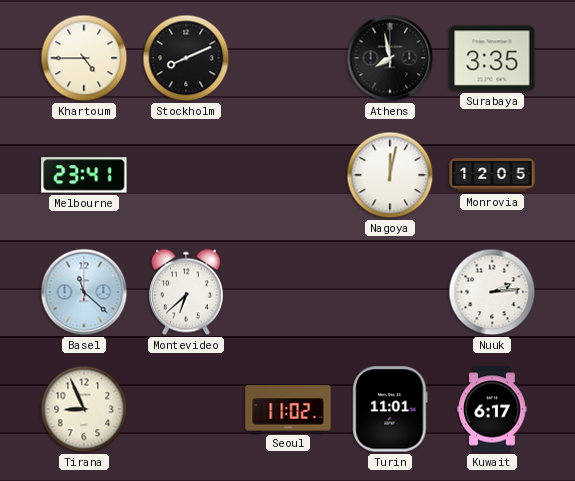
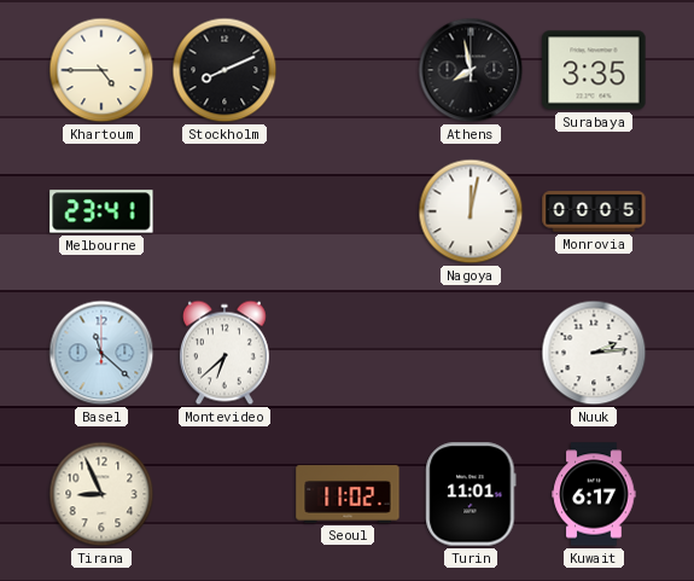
Monrovia: 12:05 -> 00:05 (594, 211)
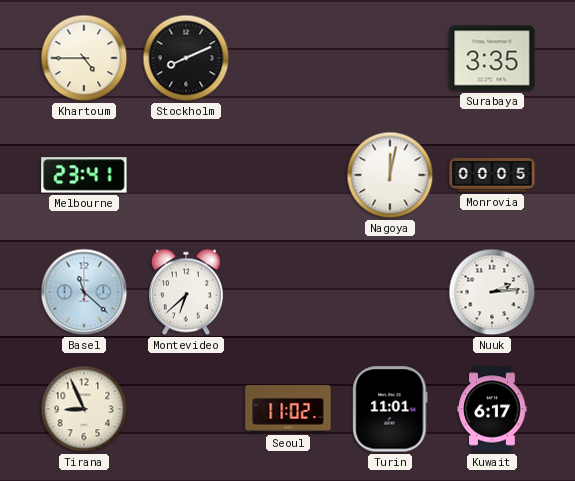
Athens: 7:58 -> none (471, 70)
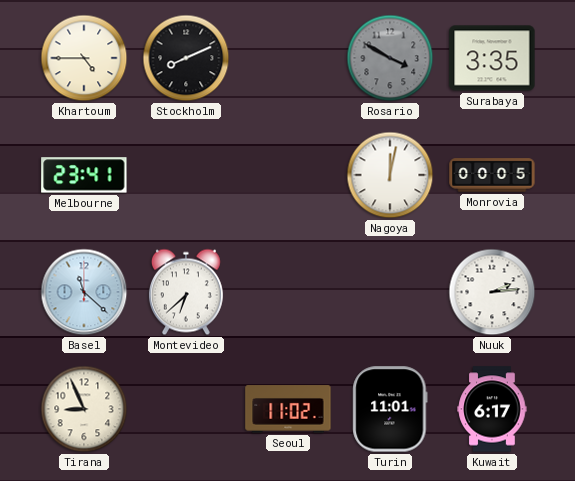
Rosario: none -> 3:50 (390, 58)
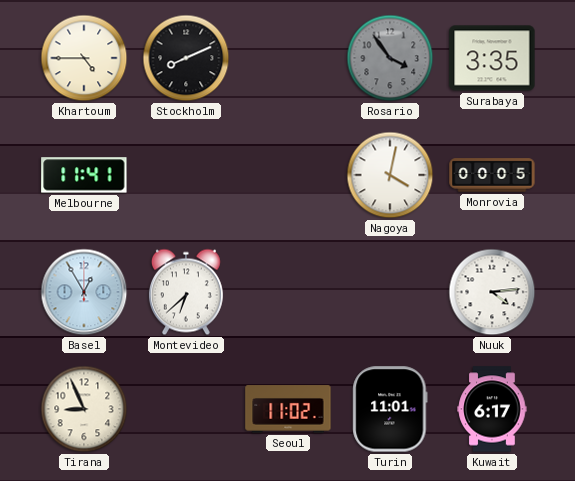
Rosario: 3:50 -> 3:54 (390, 58)
Melbourne: 23:41 -> 11:41 (84, 175)
Nagoya: 12:02 -> 4:02 (390, 175)
Basel: 11:22 -> 12:55 (84, 292)
Nuuk: 2:14 -> 4:14 (492, 292)
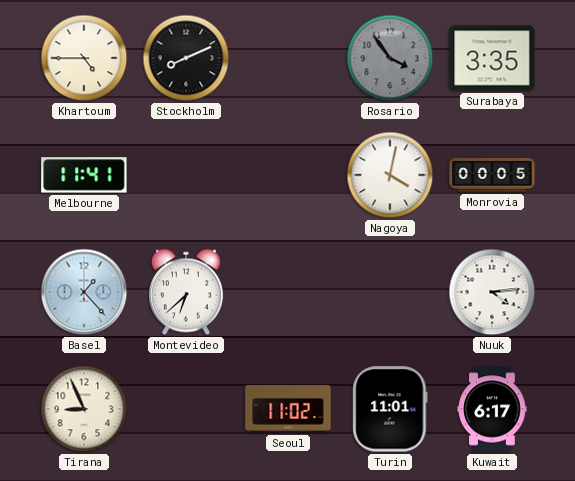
Basel: 12:55 -> 1:23 (84, 292)
